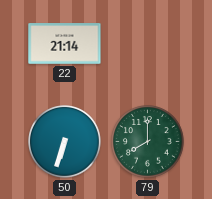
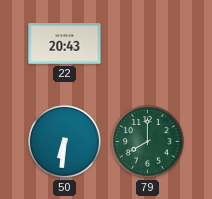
22: 21:14 -> 20:43 (65, 44)
50: 6:33 -> 6:31 (65, 142)
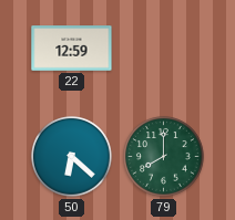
22: 20:43 -> 12:59 (72, 49)
50: 6:31 -> 6:22 (72, 157)
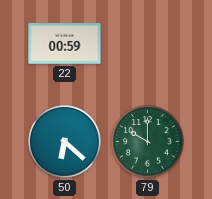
22: 12:59 -> 00:59 (65, 44)
79: 8:00 -> 10:00 (148, 142)
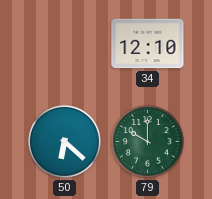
22: 00:59 -> none (65, 44)
34: none -> 12:10 (148, 44)
